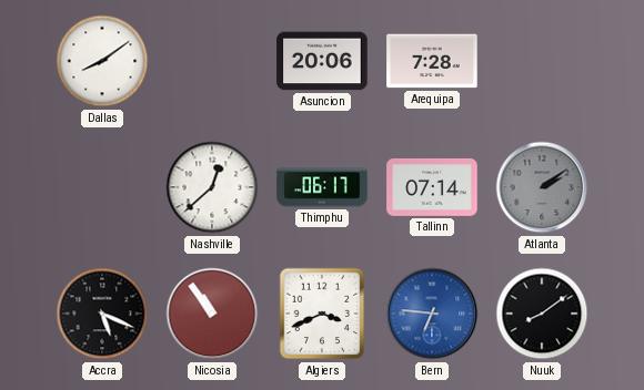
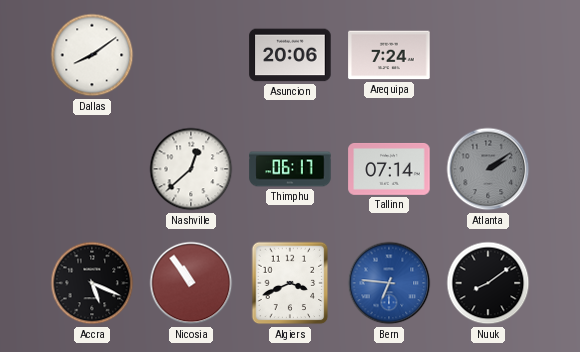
Arequipa: 7:28 -> 7:24 (389, 55)
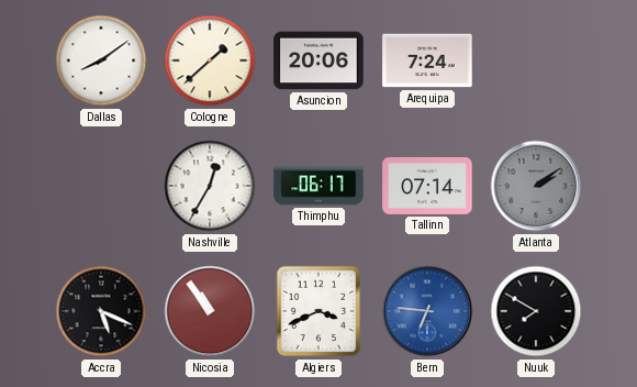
Cologne: none -> 1:38 (210, 60)
Nashville: 12:38 -> 12:35 (210, 186)
Nuuk: 8:09 -> 7:50 (536, 311)
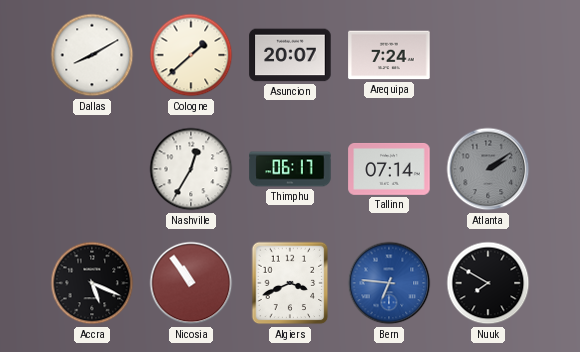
Dallas: 8:09 -> 8:10 (92, 55)
Asuncion: 20:06 -> 20:07 (290, 55)
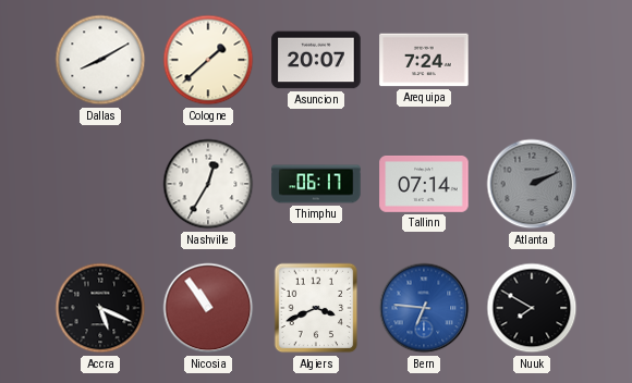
Atlanta: 2:09 -> 2:11 (532, 184)
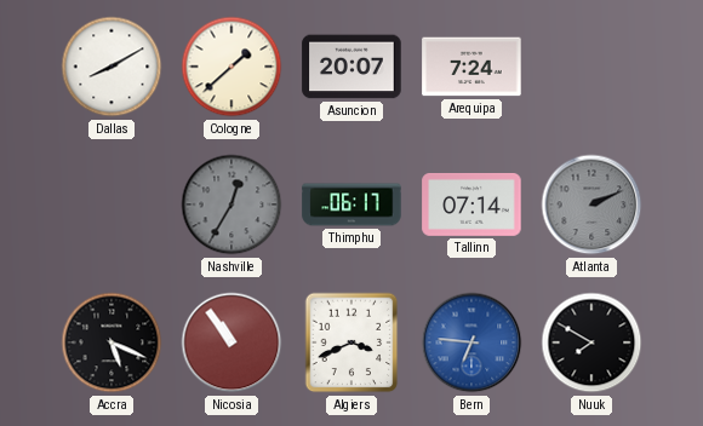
Nashville dial: white -> grey (232, 205)
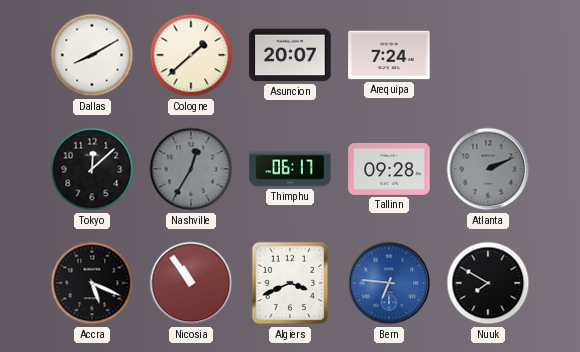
Tokyo: none -> 12:08 (92, 169)
Tallinn: 07:14 -> 09:28 (389, 169)
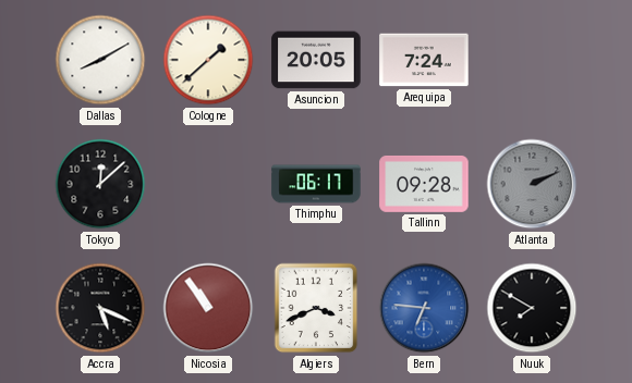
Asuncion: 20:07 -> 20:05 (316, 60)
Nashville: 12:35 -> none (191, 169)
